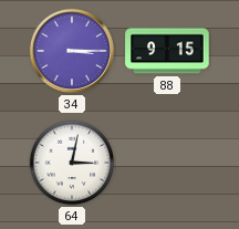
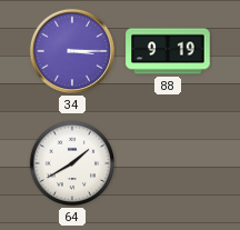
88: 9:15 -> 9:19 (168, 51)
64: 3:02 -> 1:40 (72, 163)
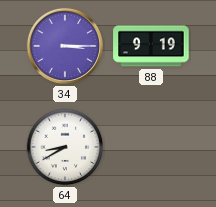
64: 1:40 -> 8:40 (65, 147)
